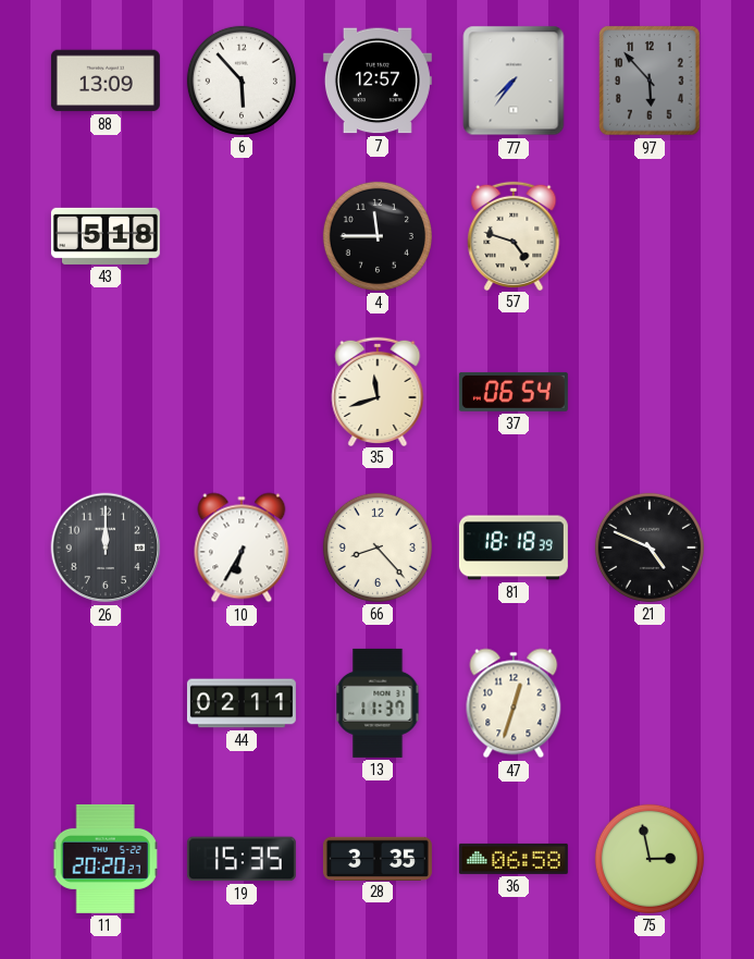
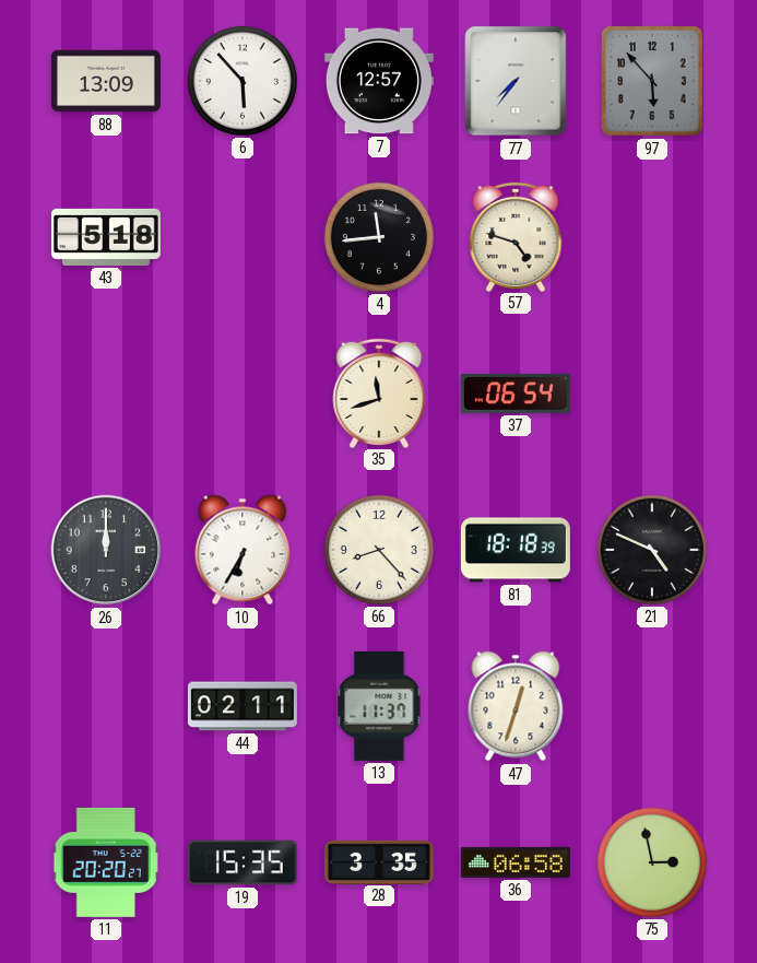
4: 11:45 -> 11:44 (379, 237)
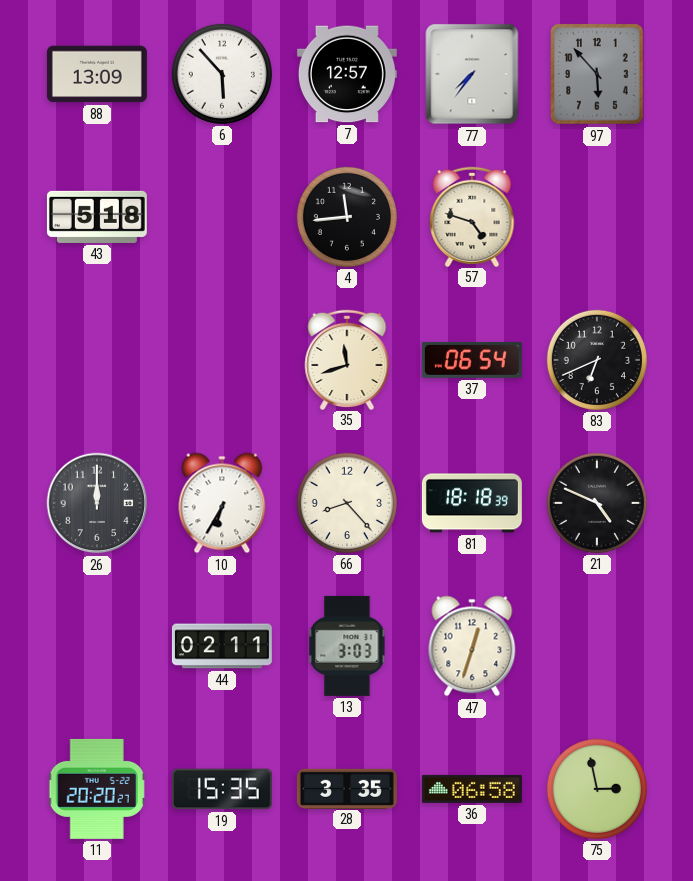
83: none -> 6:41 (597, 360)
13: 11:37 -> 3:03 (347, 646)
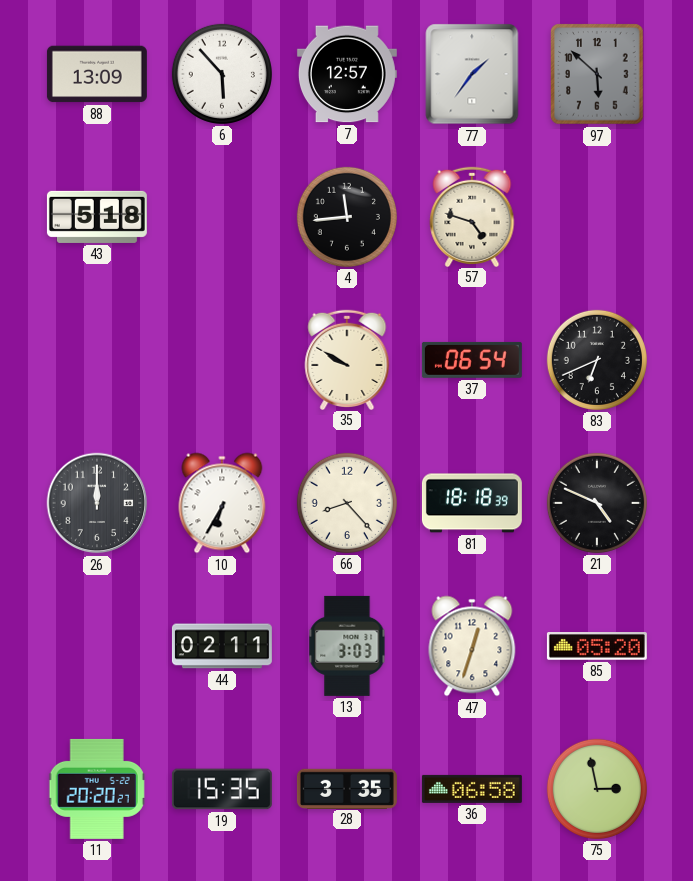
77: 7:36 -> 1:36 (472, 74)
97: 5:53 -> 5:52 (597, 74)
35: 11:42 -> 9:50 (347, 359)
85: none -> 05:20 (597, 646)
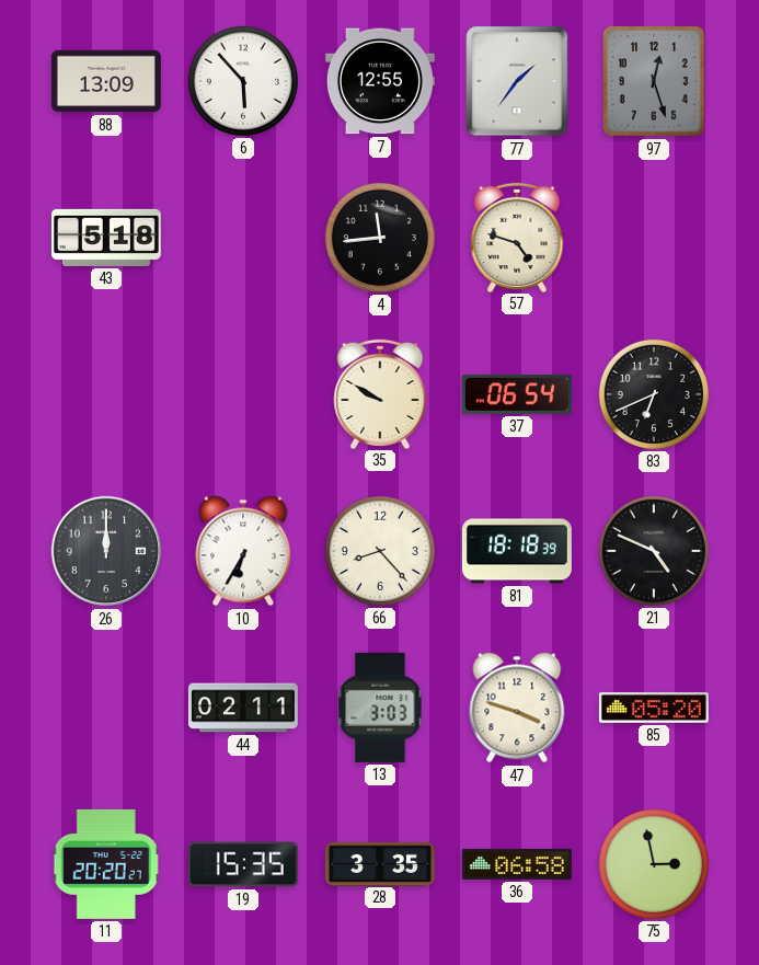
7: 12:57 -> 12:55 (380, 81)
97: 5:52 -> 12:27 (654, 81)
47: 12:33 -> 3:48 (517, 708)
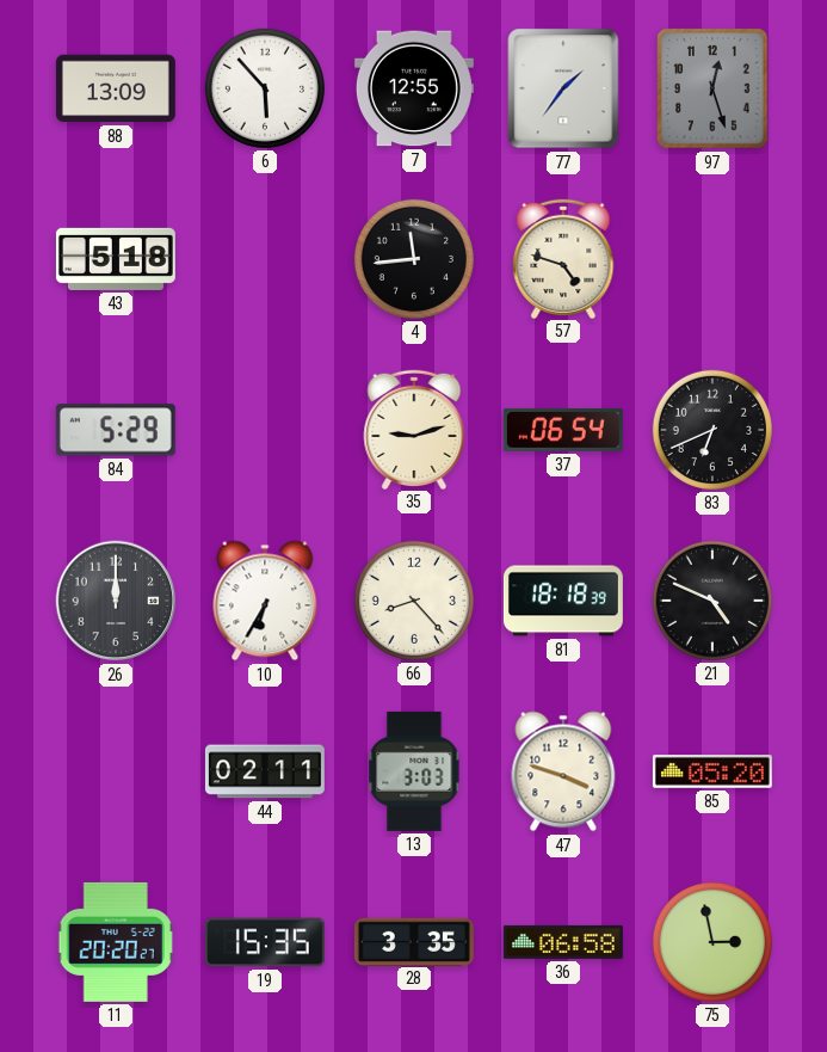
84: none -> 5:29 (116, 430)
35: 9:50 -> 9:12 (414, 429)
